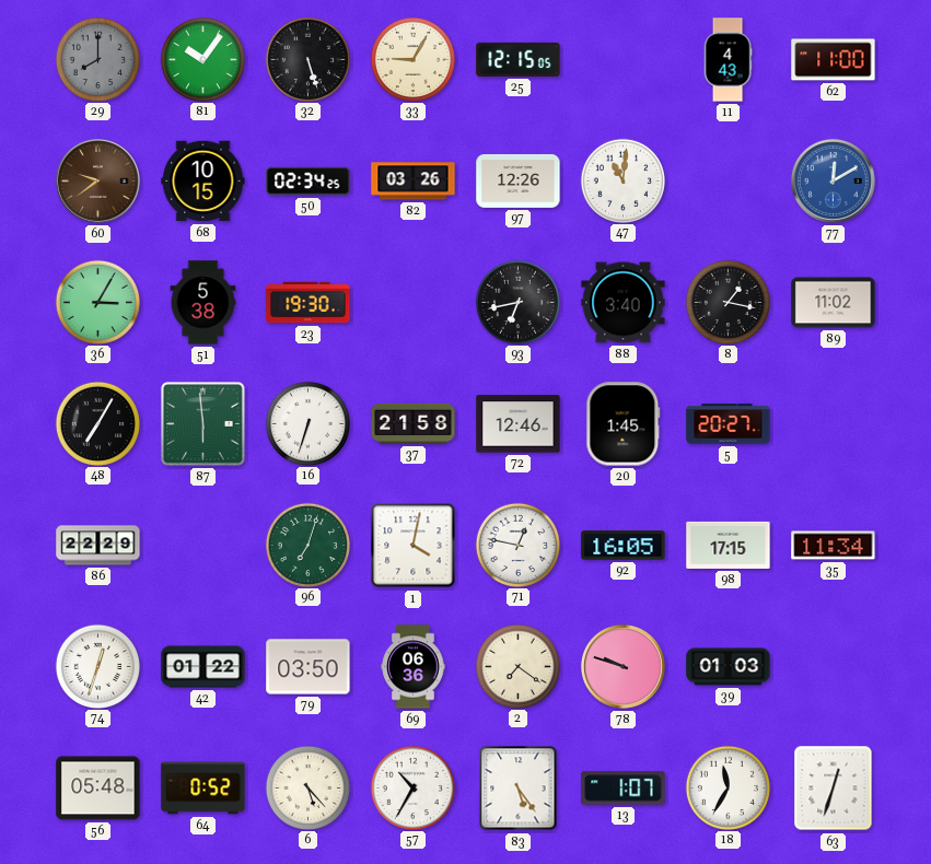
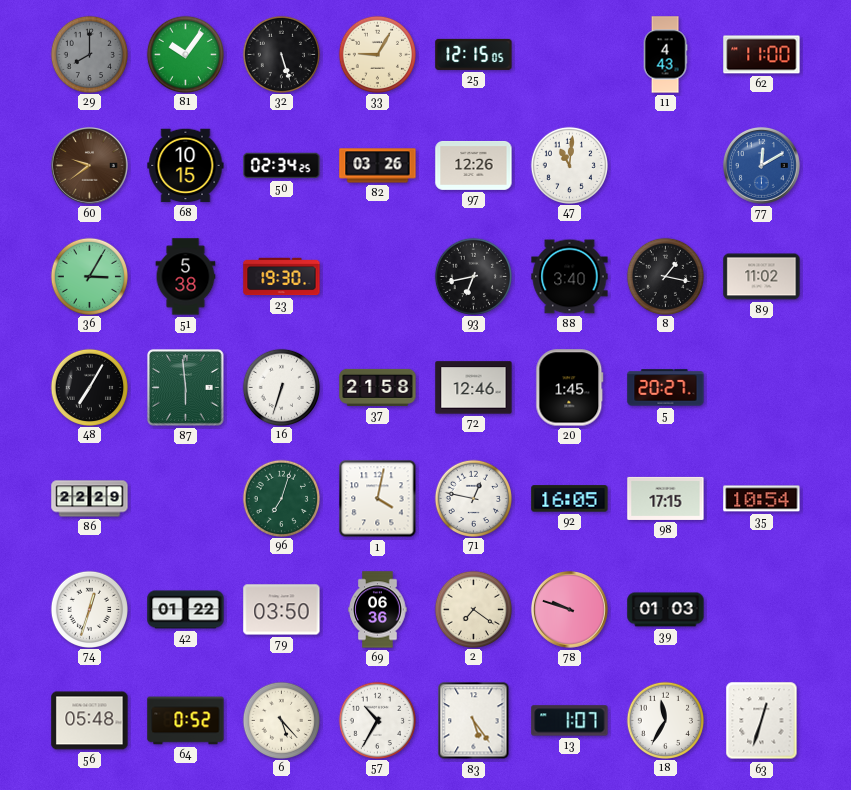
35: 11:34 -> 10:54 (762, 499)
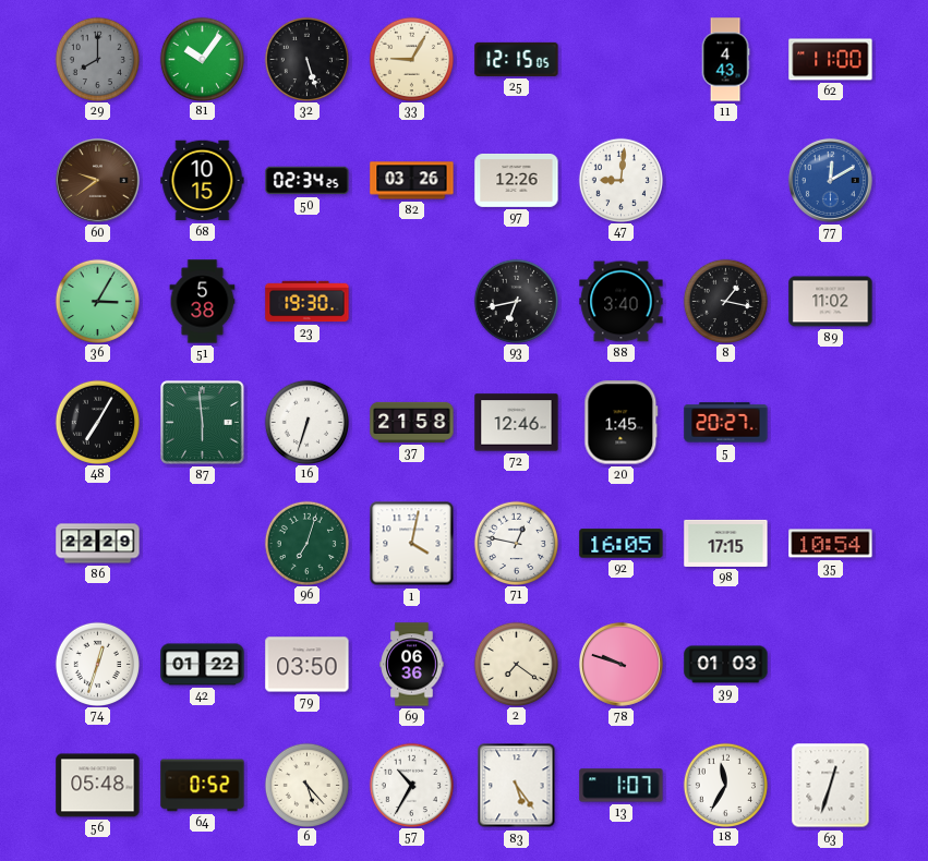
47: 11:01 -> 9:01 (620, 180)
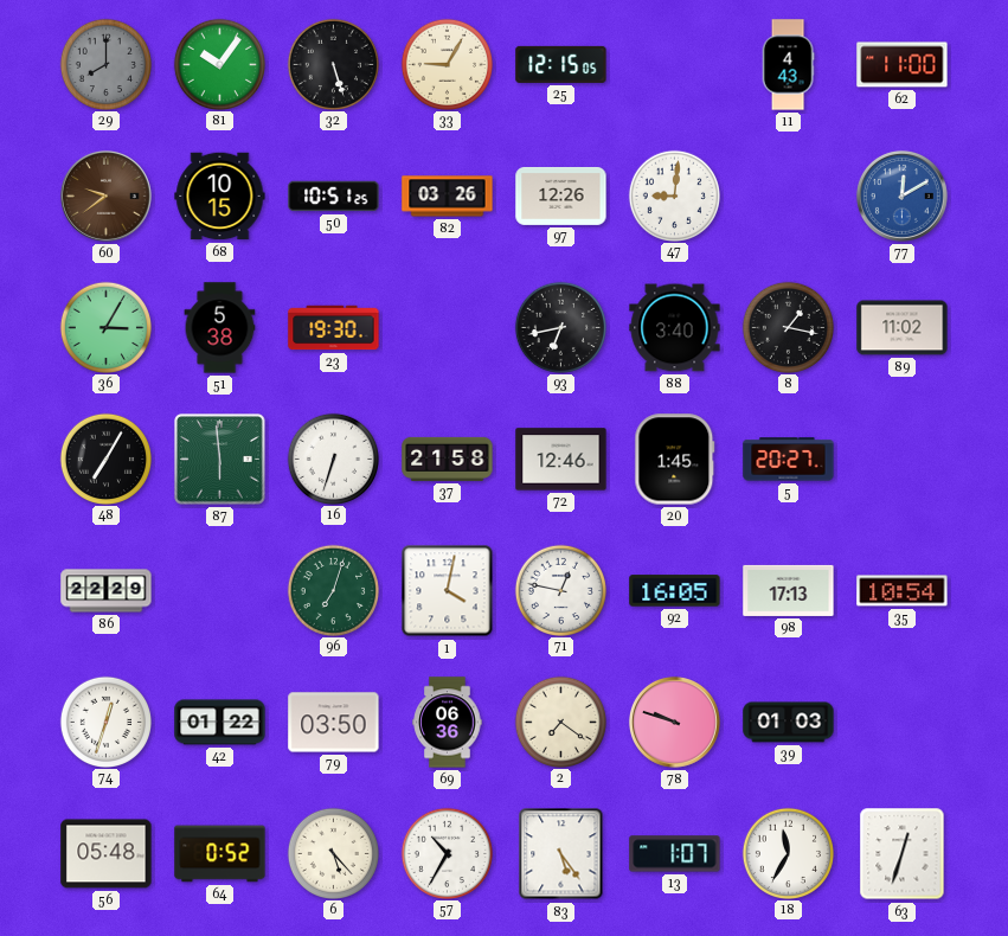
50: 02:34 -> 10:51 (334, 197)
98: 17:15 -> 17:13 (789, 590)
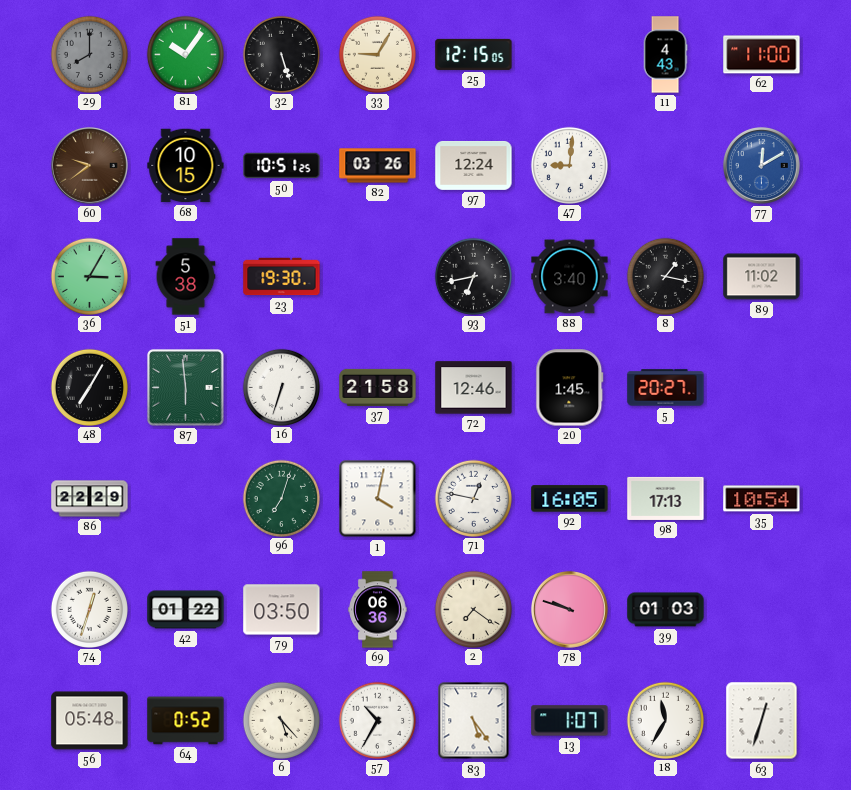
97: 12:26 -> 12:24 (474, 165)
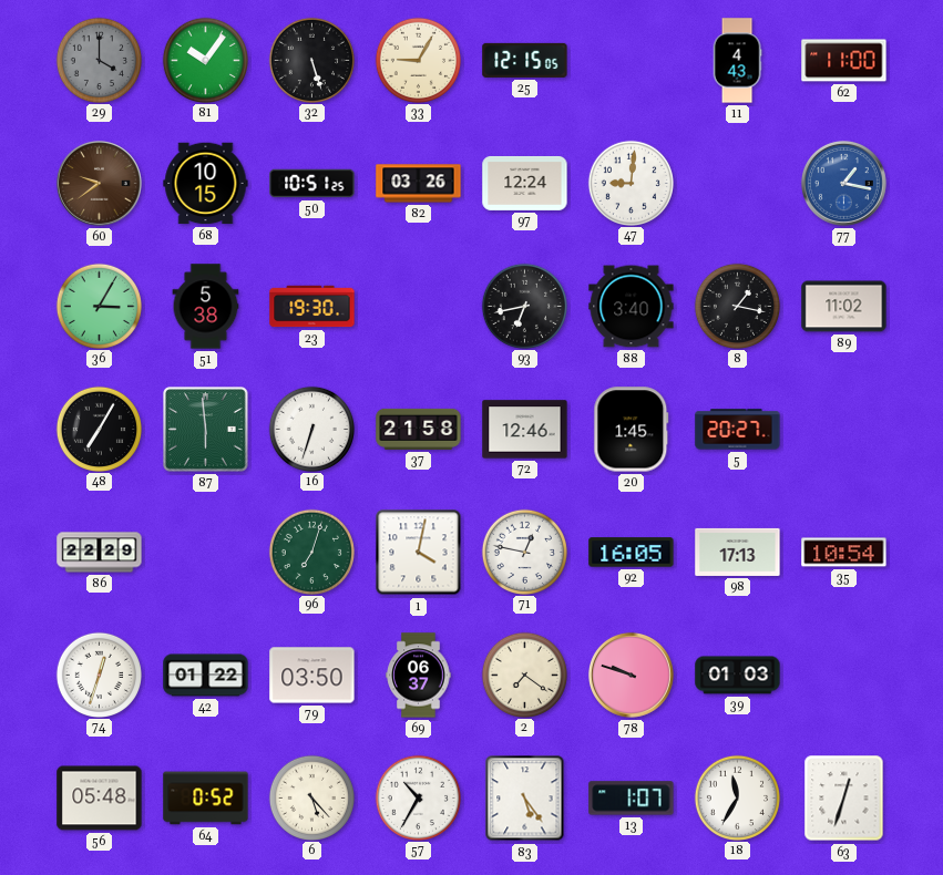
29: 8:00 -> 4:00 (99, 60)
77: 12:10 -> 1:17 (843, 183)
69: 06:36 -> 06:37 (419, 676)
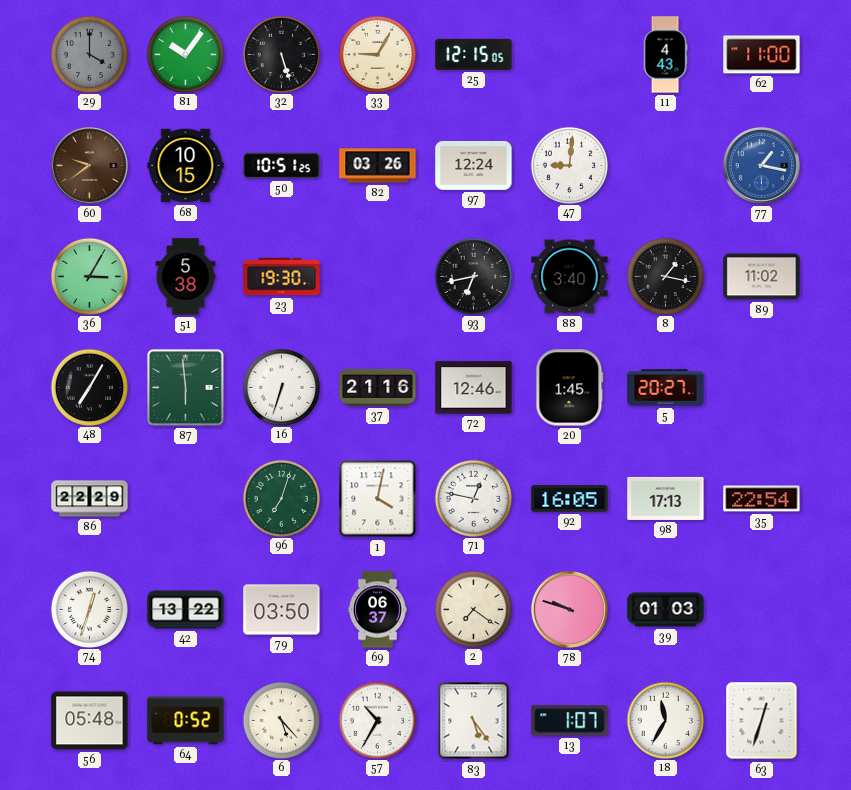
37: 21:58 -> 21:16 (378, 387)
35: 10:54 -> 22:54 (762, 499)
42: 01:22 -> 13:22 (186, 610)
